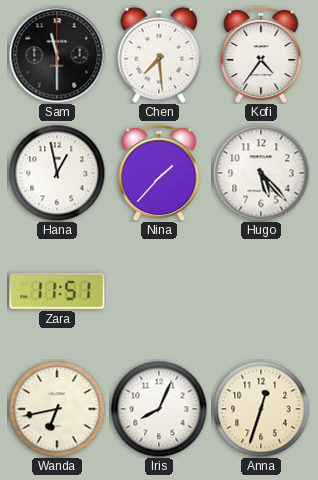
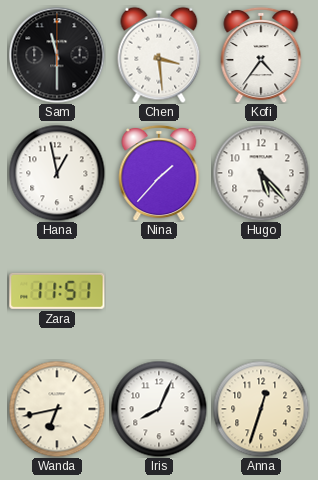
Chen: 7:29 -> 3:29 (159, 55)
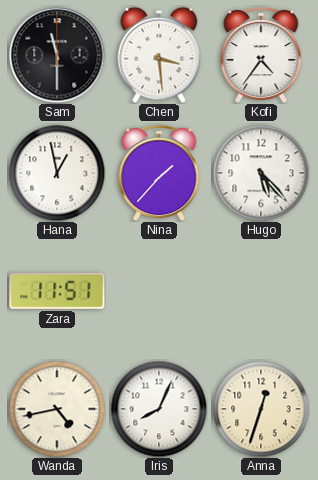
Wanda: 6:43 -> 4:43 (57, 409)
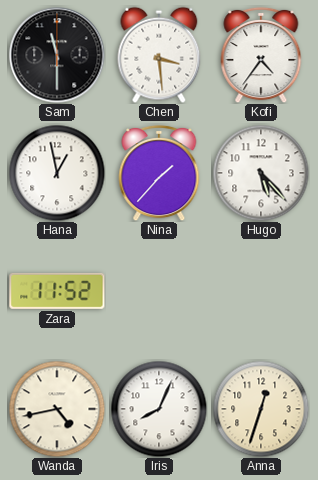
Zara: 11:51 -> 11:52 (57, 291)
